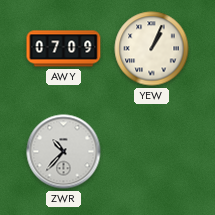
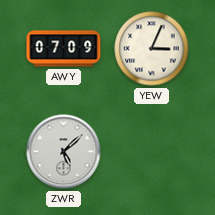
YEW: 1:04 -> 3:04 (152, 49)
ZWR: 10:37 -> 5:08 (64, 152)
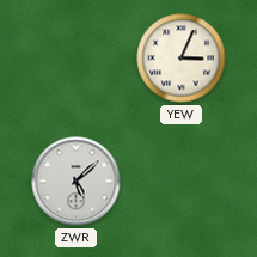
AWY: 07:09 -> none (64, 49)
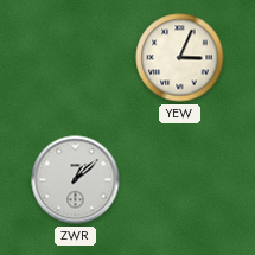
ZWR: 5:08 -> 1:08 (76, 180)
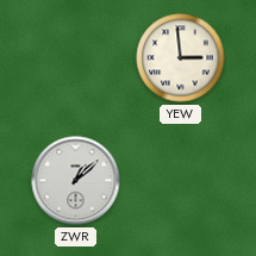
YEW: 3:04 -> 2:59 (181, 58)
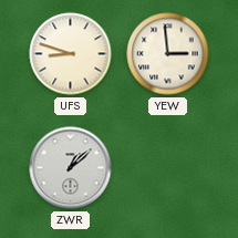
UFS: none -> 8:48 (71, 54)
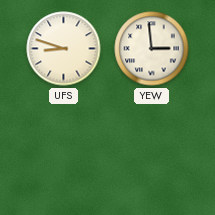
ZWR: 1:08 -> none (71, 168)
